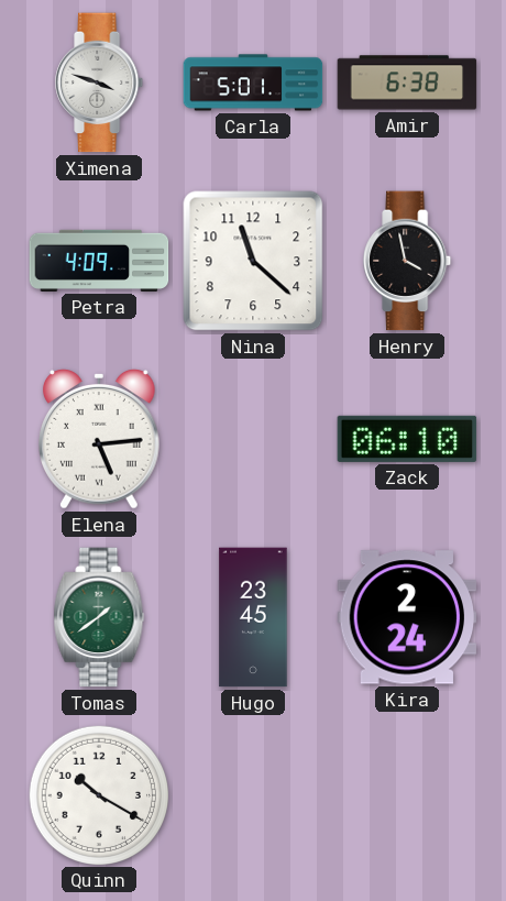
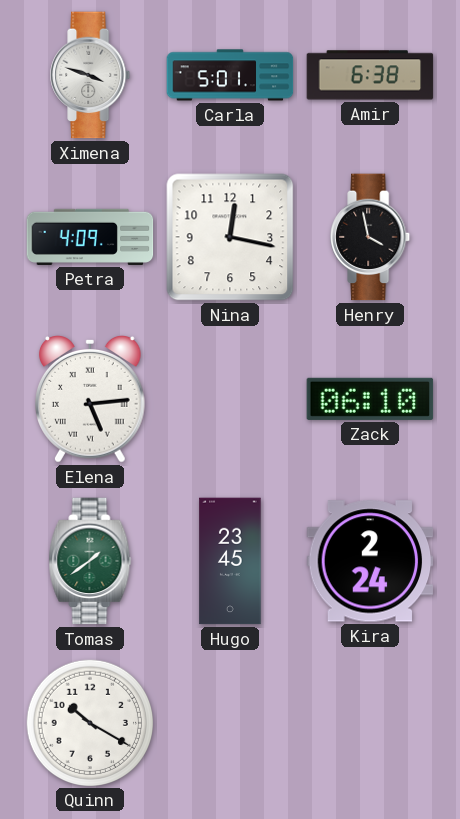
Nina: 11:22 -> 12:17 (230, 237)
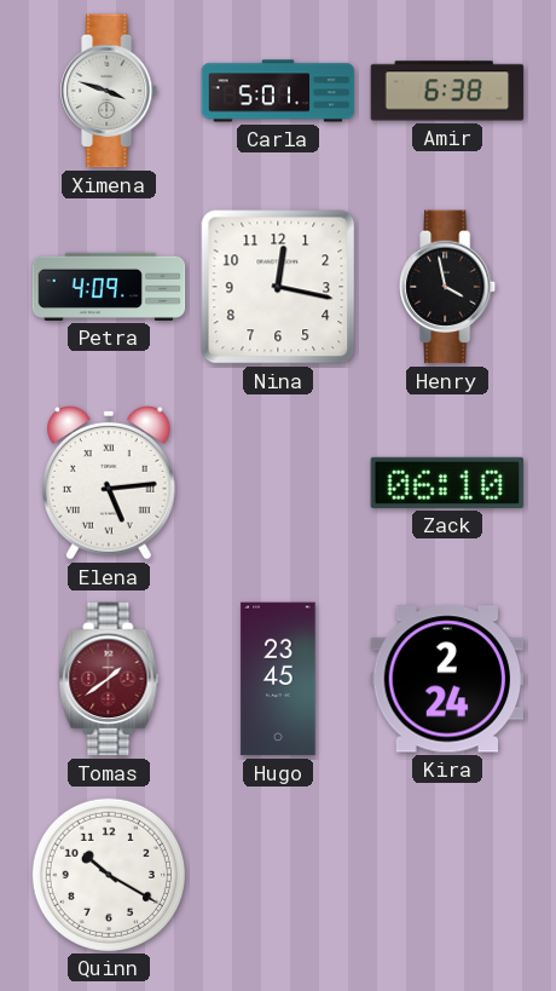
Tomas dial: green -> burgundy (109, 679)
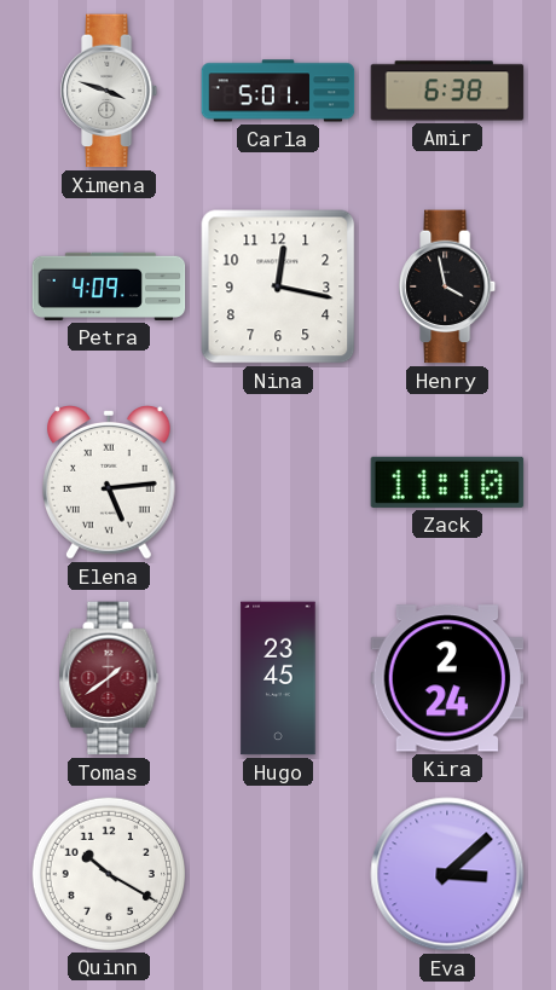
Zack: 06:10 -> 11:10 (447, 482)
Eva: none -> 3:08 (447, 874)
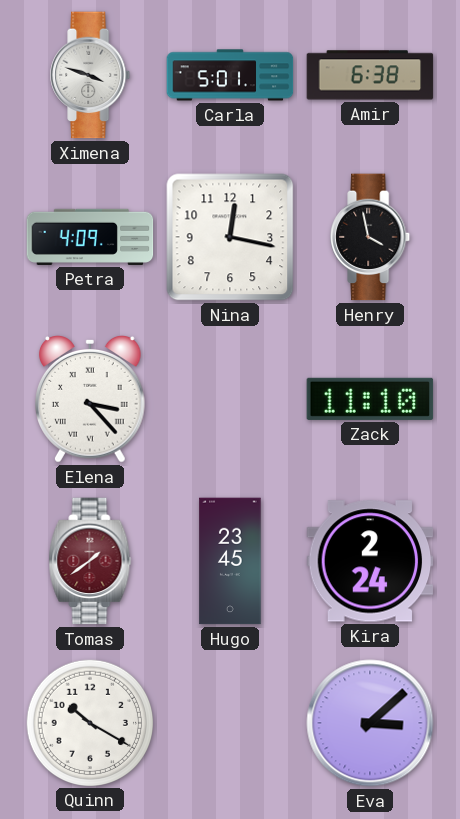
Elena: 5:14 -> 3:23 (91, 400)
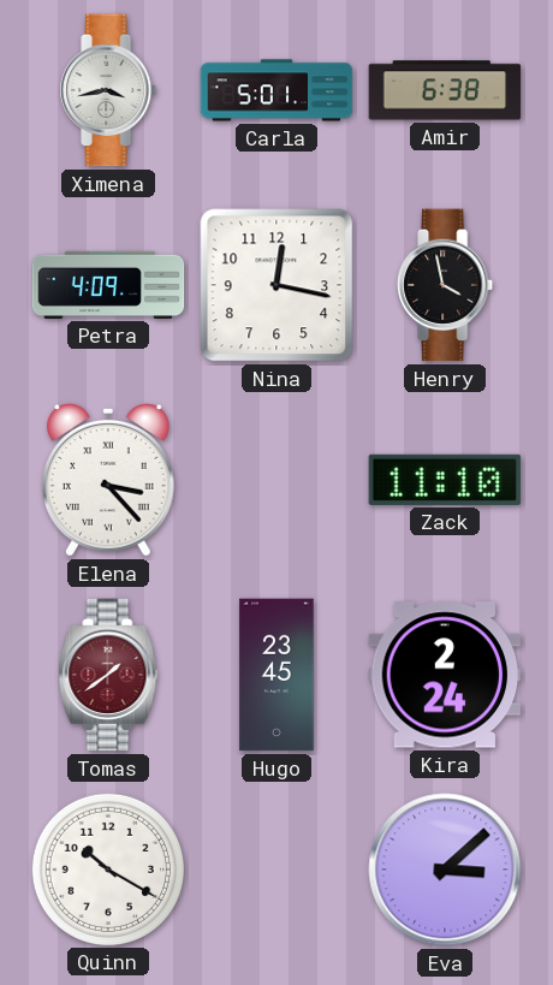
Ximena: 3:48 -> 3:43 (109, 90)
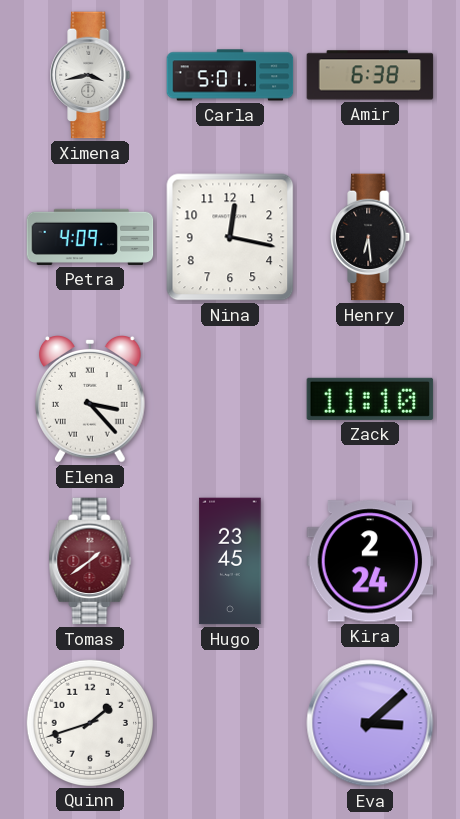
Henry: 3:58 -> 6:29 (371, 237)
Quinn: 10:20 -> 1:42 (89, 722)
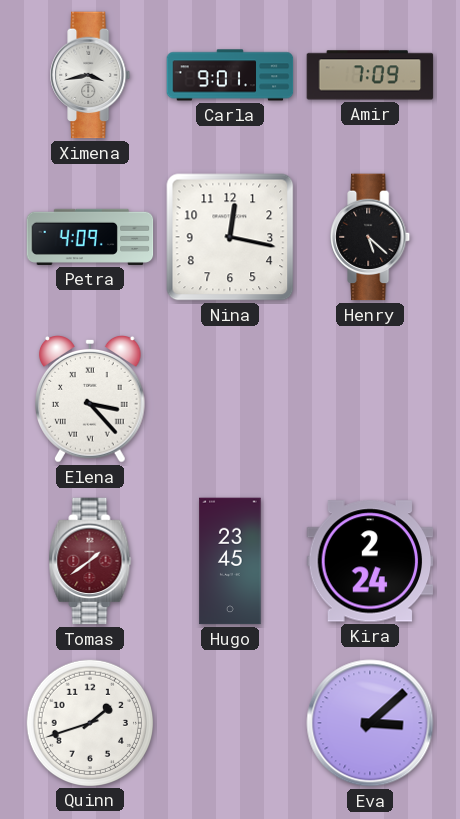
Carla: 5:01 -> 9:01 (230, 75)
Amir: 6:38 -> 7:09 (370, 75)
Henry: 6:29 -> 5:22 (371, 237)
Zack: 11:10 -> none (370, 399)
